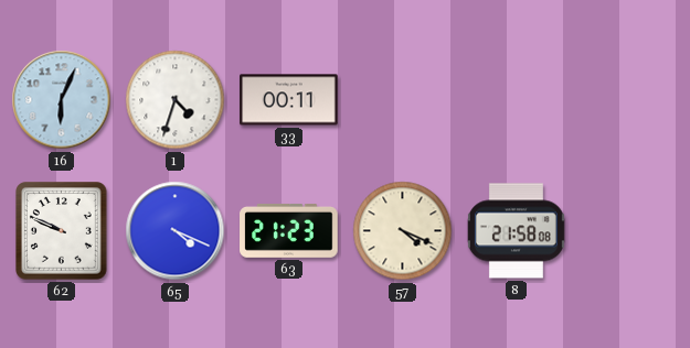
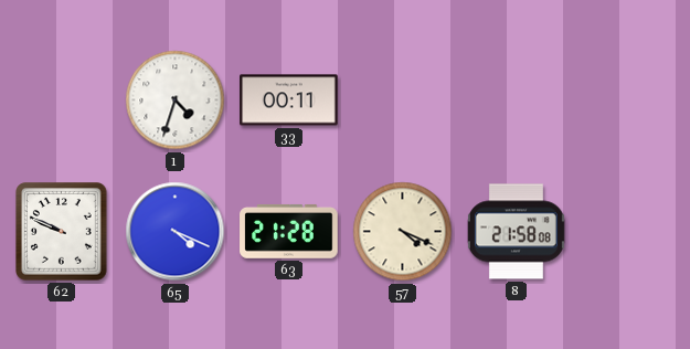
16: 6:04 -> none (62, 100)
63: 21:23 -> 21:28 (289, 231)
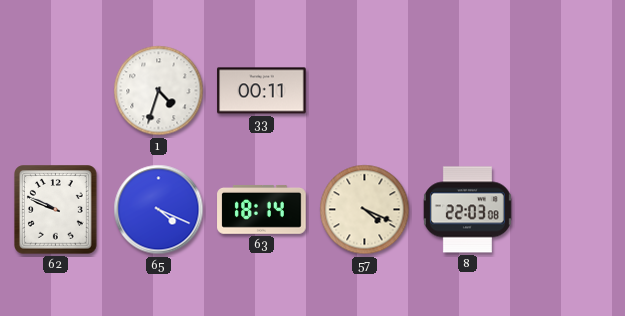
63: 21:28 -> 18:14 (262, 209)
8: 21:58 -> 22:03 (467, 210)
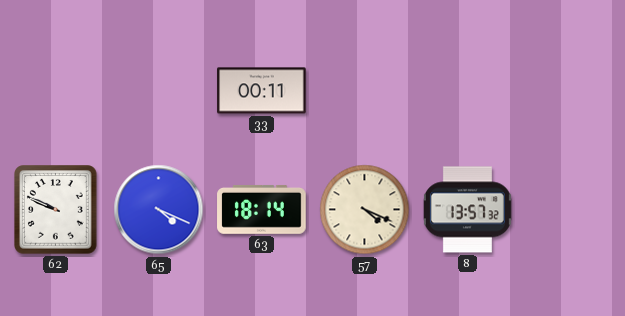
1: 4:33 -> none (159, 91)
8: 22:03 -> 13:57 (467, 210)
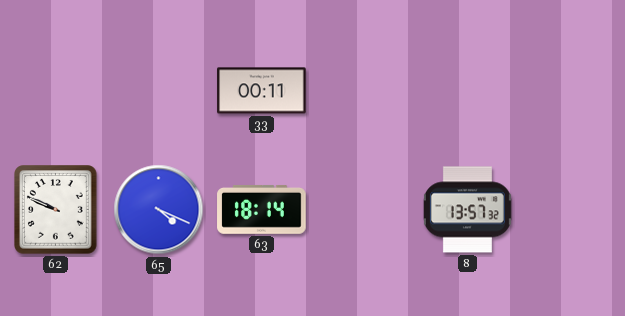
57: 4:19 -> none (365, 210)
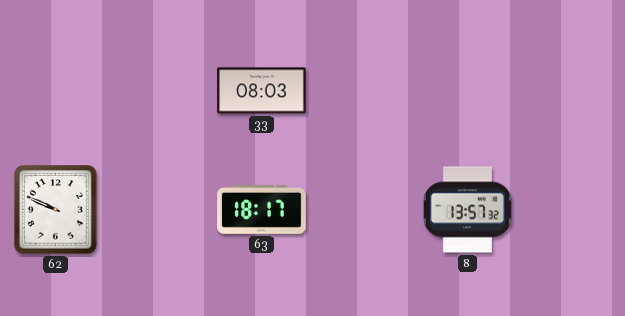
33: 00:11 -> 08:03 (262, 91)
65: 4:19 -> none (159, 210)
63: 18:14 -> 18:17 (262, 209)
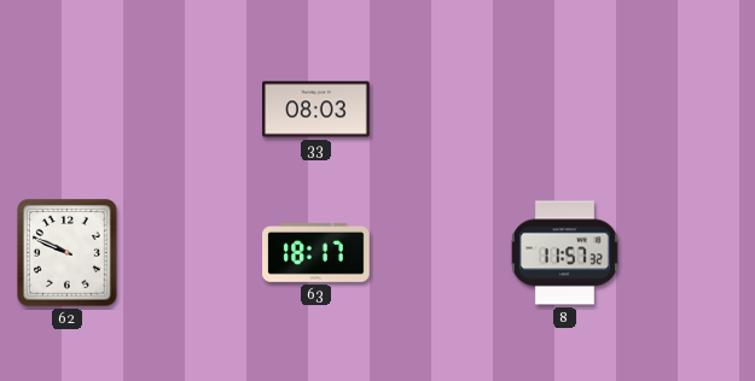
8: 13:57 -> 11:57 (564, 253)
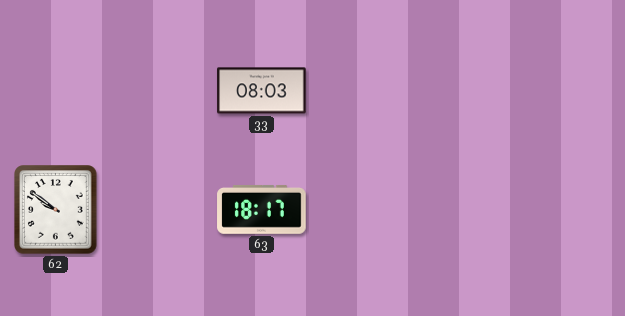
62: 9:49 -> 9:51 (56, 210)
8: 11:57 -> none (564, 253)
